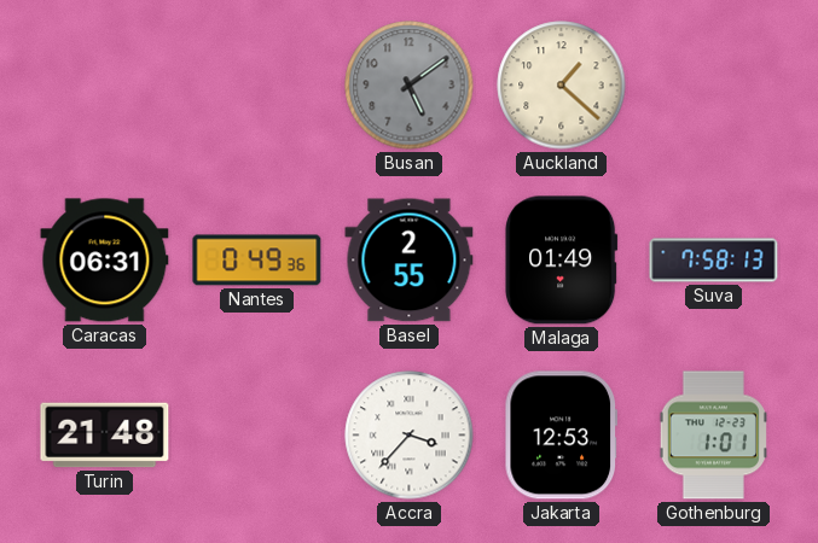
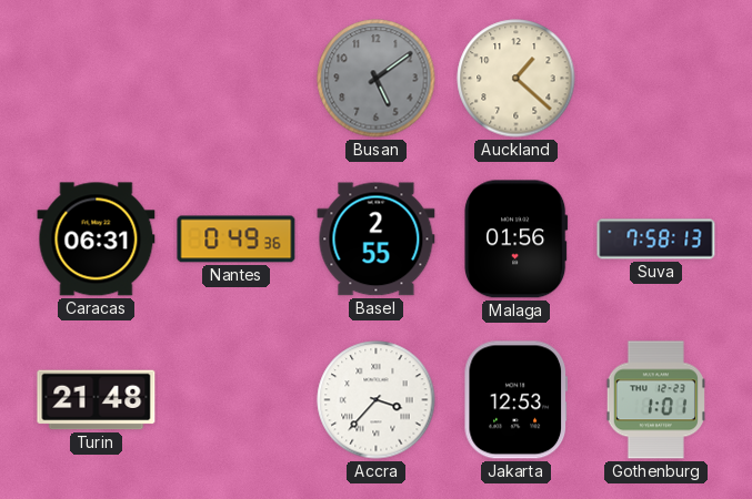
Malaga: 01:49 -> 01:56 (517, 240)
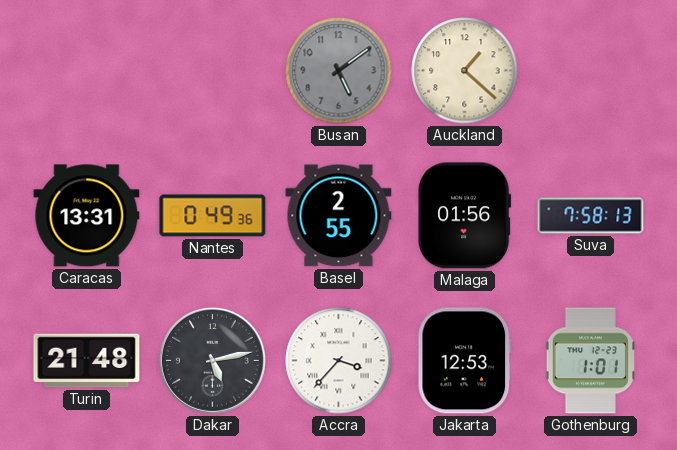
Caracas: 06:31 -> 13:31 (87, 216)
Dakar: none -> 5:13 (212, 360)
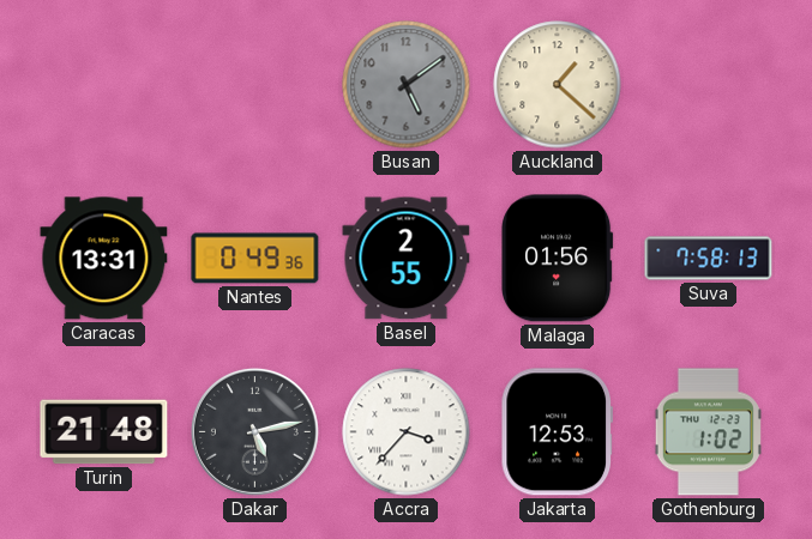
Gothenburg: 1:01 -> 1:02 (708, 432)
